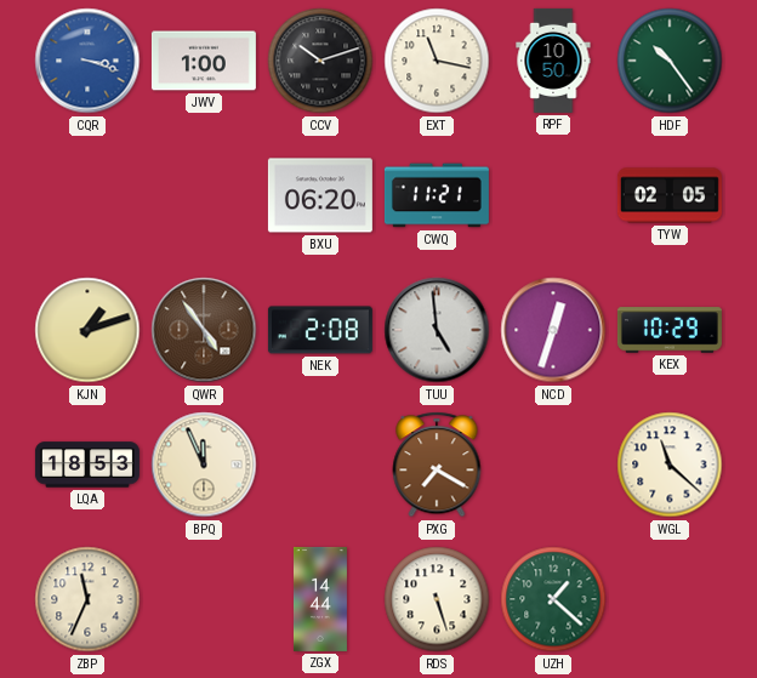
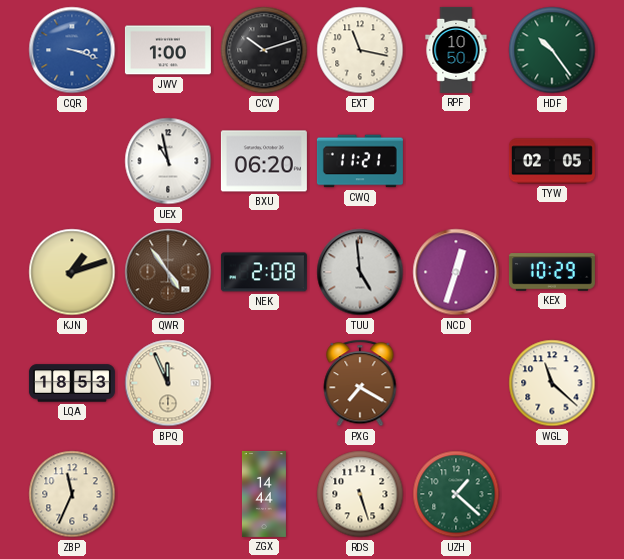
UEX: none -> 10:58 (168, 161)
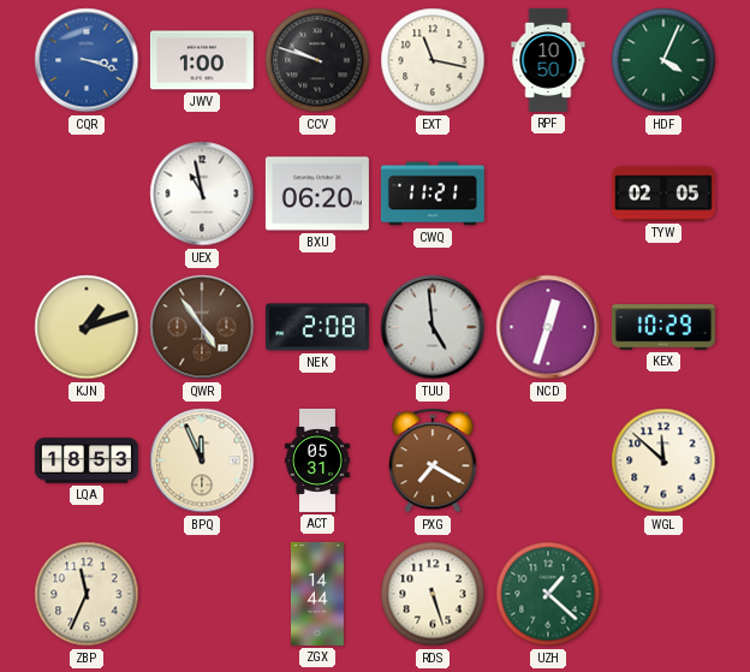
CCV: 10:12 -> 9:48 (317, 60)
HDF: 10:24 -> 4:04 (663, 60)
ACT: none -> 05:31 (317, 460)
WGL: 11:22 -> 11:52 (663, 460)
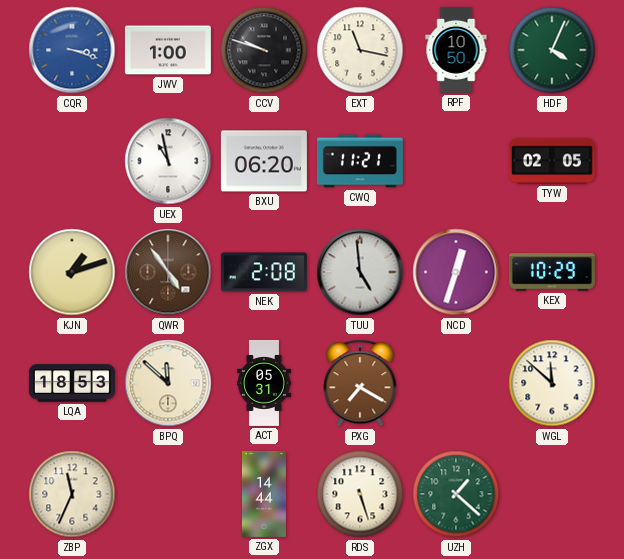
BPQ: 11:56 -> 11:52 (168, 383)
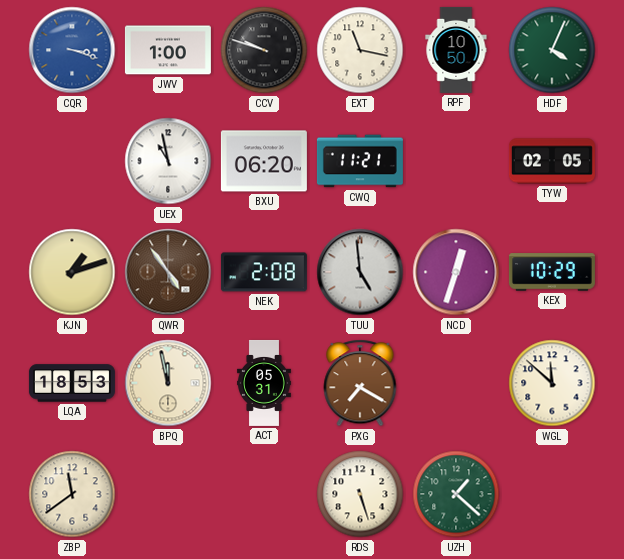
BPQ: 11:52 -> 11:58 (168, 383)
ZBP: 11:34 -> 11:39 (72, 494)
ZGX: 14:44 -> none (264, 494)
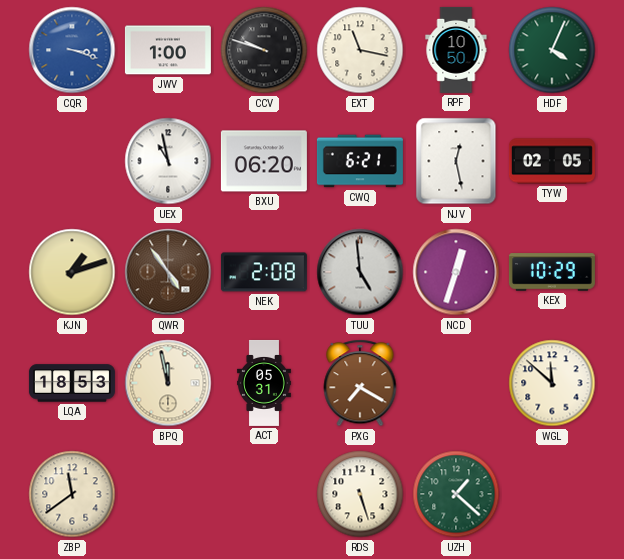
CWQ: 11:21 -> 6:21 (360, 161)
NJV: none -> 12:28 (456, 161)
